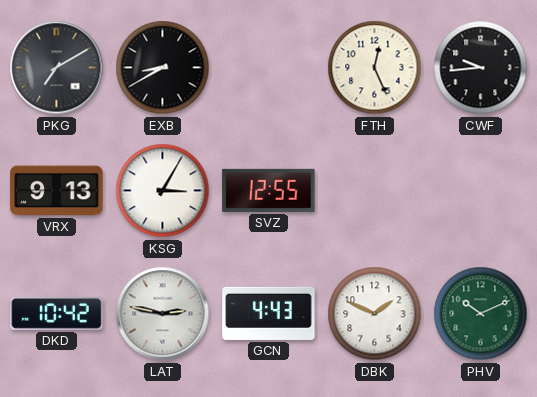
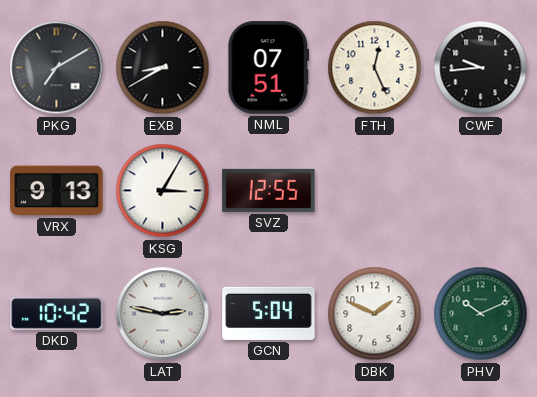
NML: none -> 07:51 (269, 68)
GCN: 4:43 -> 5:04 (269, 313)
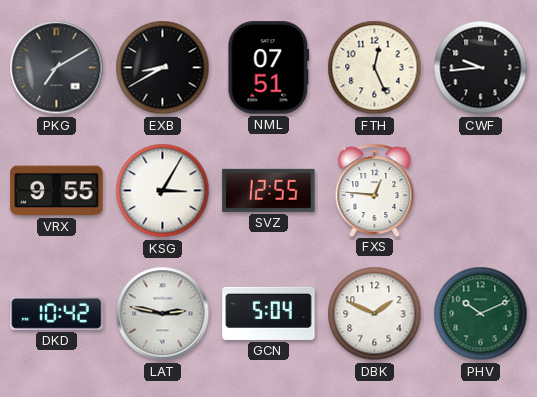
VRX: 9:13 -> 9:55 (57, 191)
FXS: none -> 12:46 (375, 190)
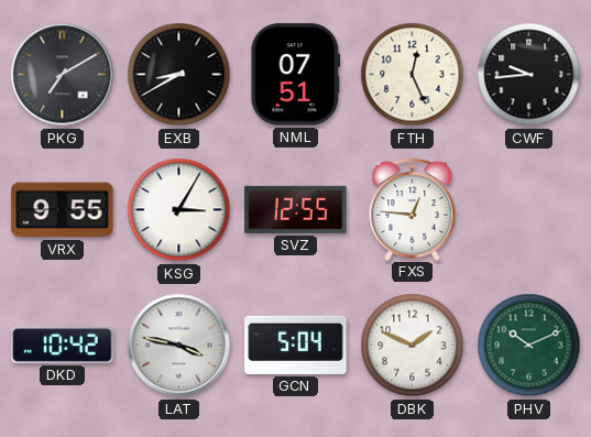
LAT: 2:47 -> 3:47 (179, 346)
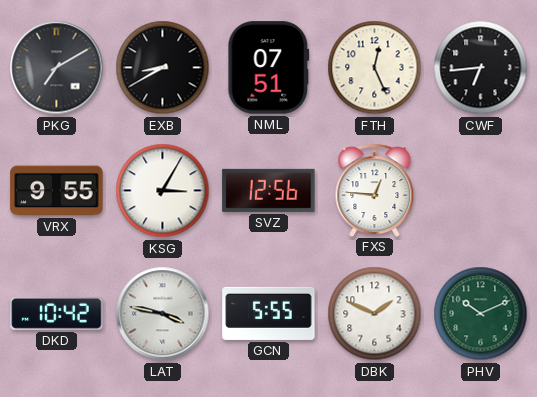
CWF: 9:44 -> 6:44 (481, 68)
SVZ: 12:55 -> 12:56 (269, 190)
GCN: 5:04 -> 5:55 (269, 313)
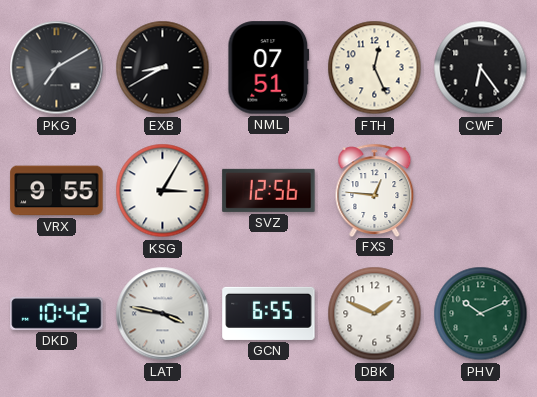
CWF: 6:44 -> 6:24 (481, 68)
GCN: 5:55 -> 6:55 (269, 313)
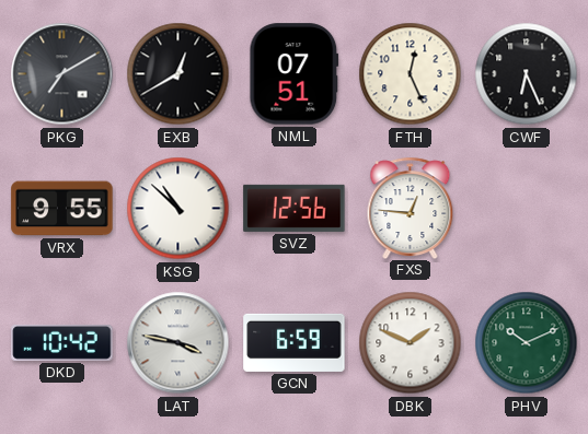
EXB: 8:40 -> 12:40 (178, 74)
CWF: 6:24 -> 6:26 (527, 74)
KSG: 3:05 -> 10:52 (178, 209)
GCN: 6:55 -> 6:59 (295, 342)
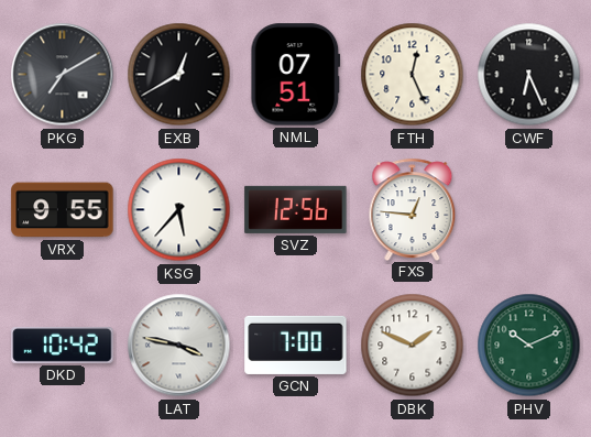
KSG: 10:52 -> 5:37 (179, 210)
GCN: 6:59 -> 7:00 (296, 345)
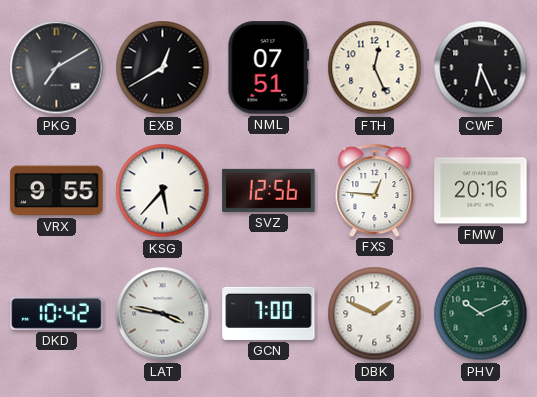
FMW: none -> 20:16 (481, 191)
